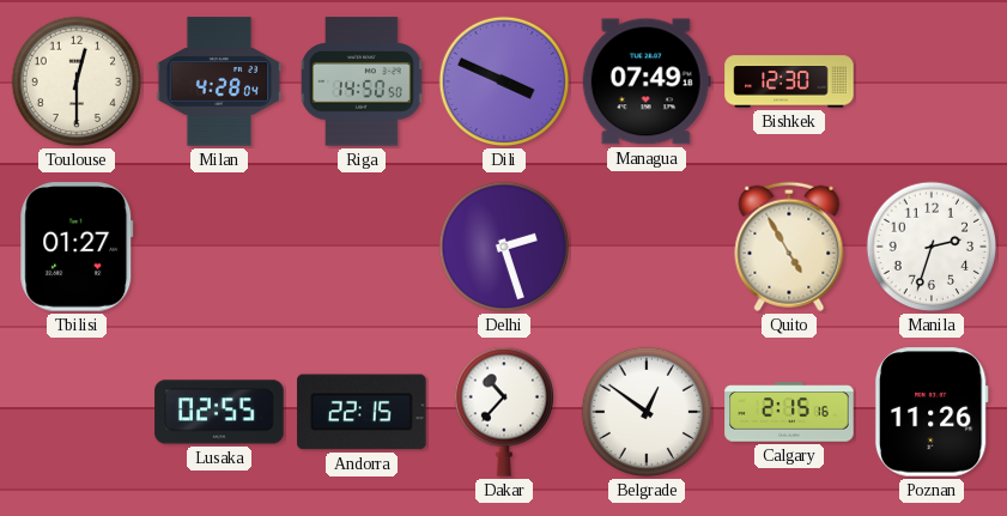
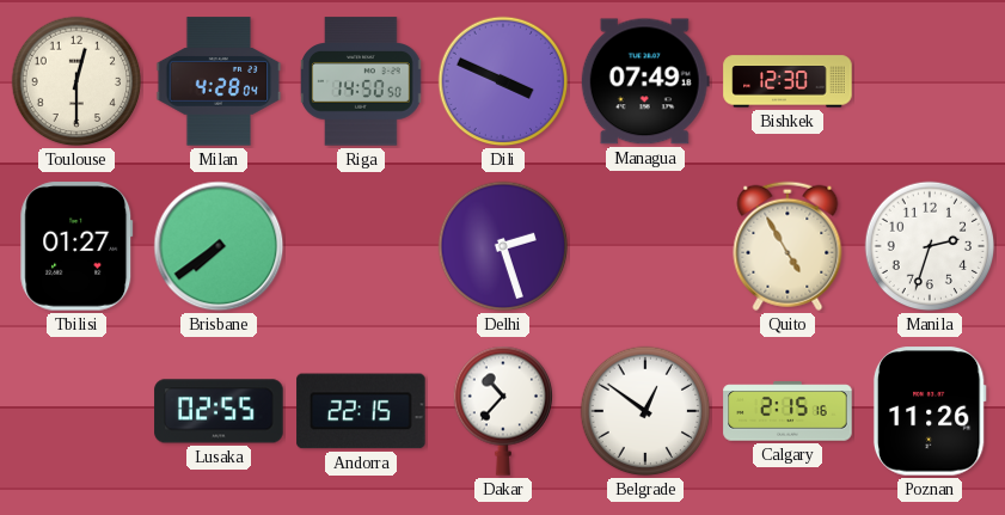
Brisbane: none -> 7:39 (219, 246)
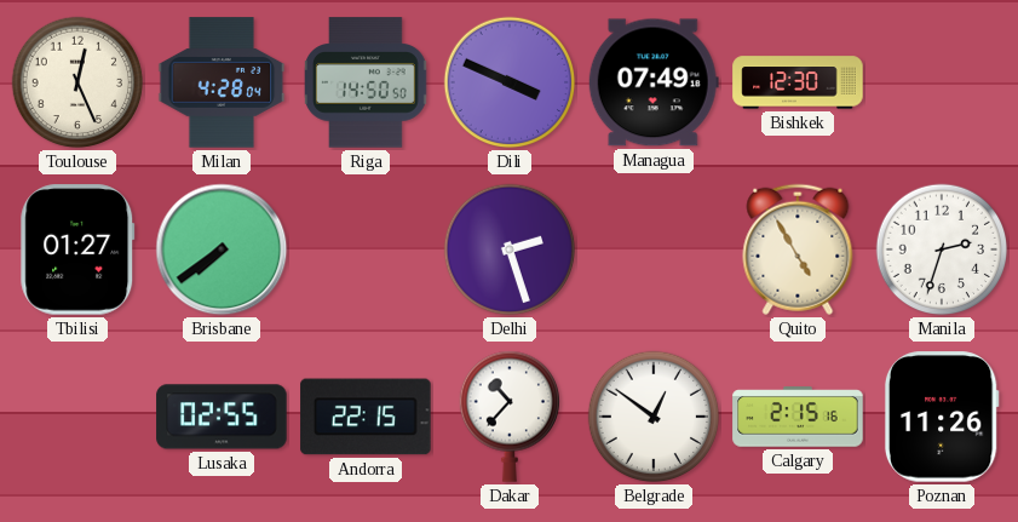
Toulouse: 12:30 -> 12:26 (77, 82)
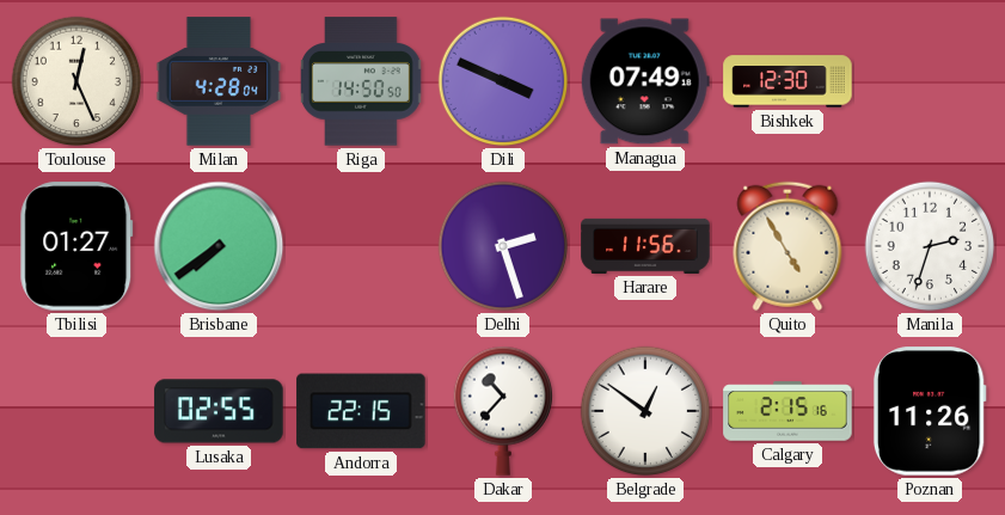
Harare: none -> 11:56 (645, 246)
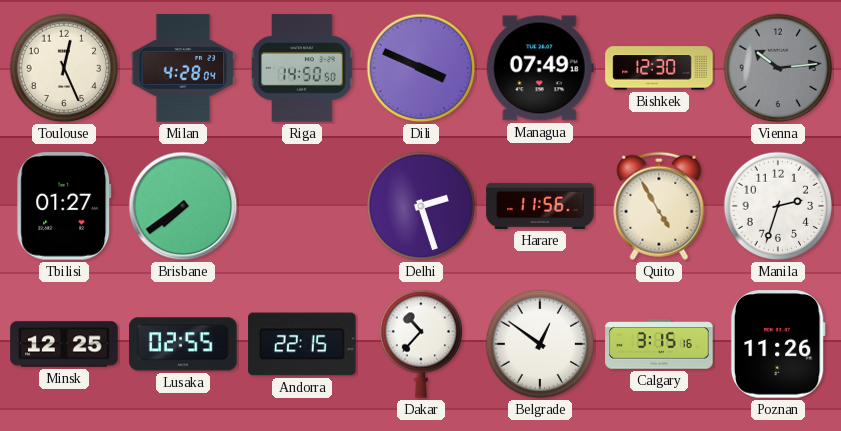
Vienna: none -> 10:14 (778, 68)
Minsk: none -> 12:25 (64, 344)
Calgary: 2:15 -> 3:15 (659, 344)
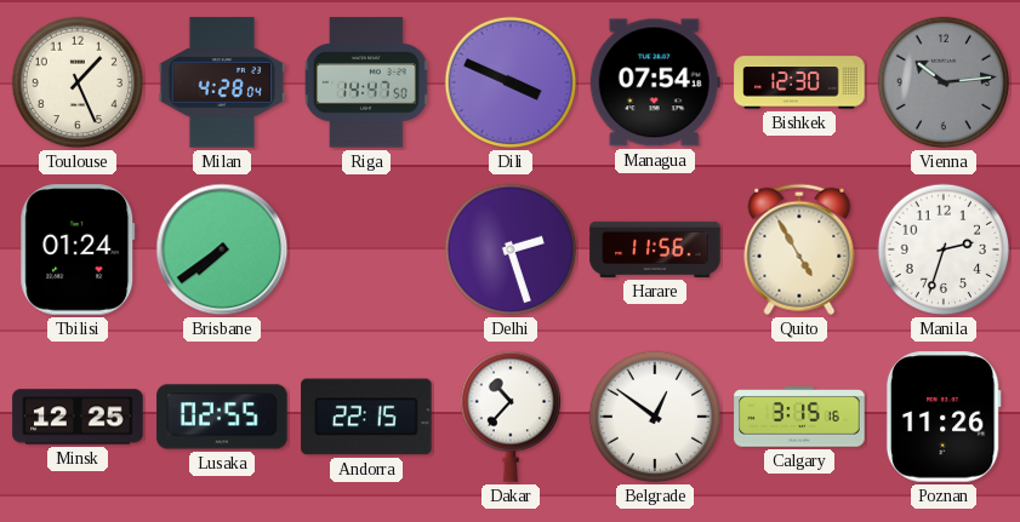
Toulouse: 12:26 -> 1:26 (78, 82)
Riga: 14:50 -> 14:47 (367, 82)
Managua: 07:49 -> 07:54 (655, 82)
Tbilisi: 01:27 -> 01:24 (78, 249)
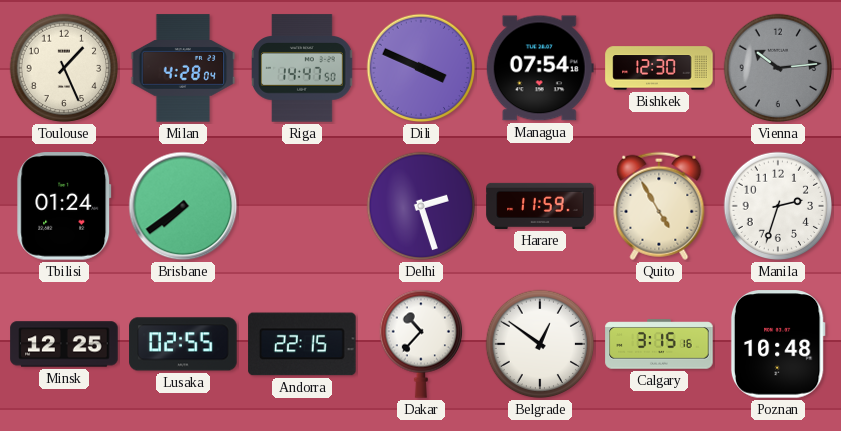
Harare: 11:56 -> 11:59 (540, 206)
Poznan: 11:26 -> 10:48 (778, 344)
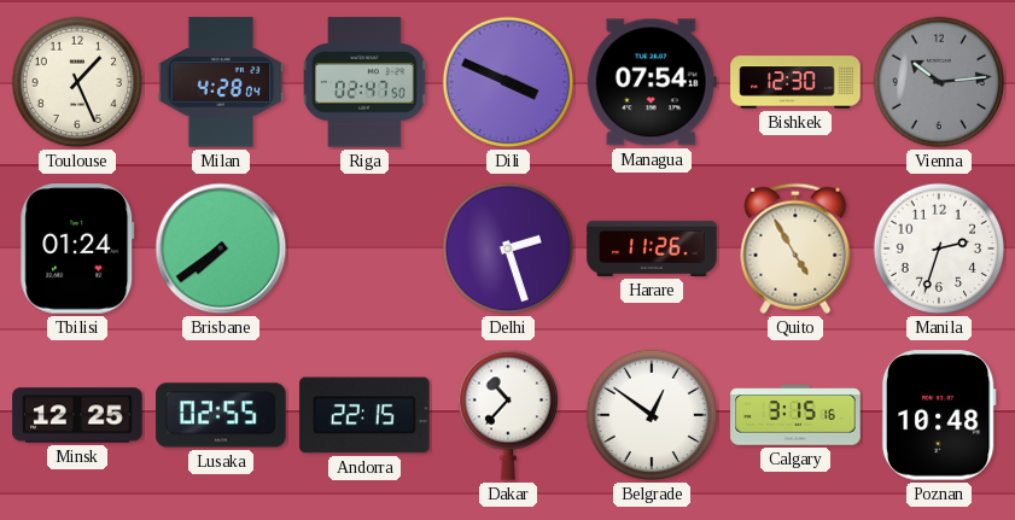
Riga: 14:47 -> 02:47 (366, 82)
Harare: 11:59 -> 11:26 (652, 249)
